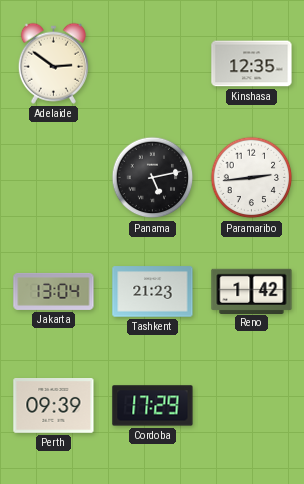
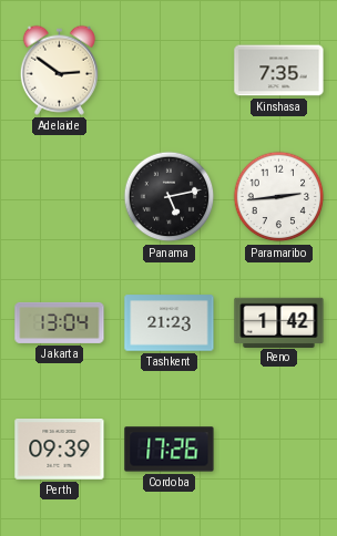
Kinshasa: 12:35 -> 7:35 (279, 71)
Cordoba: 17:29 -> 17:26 (170, 450)
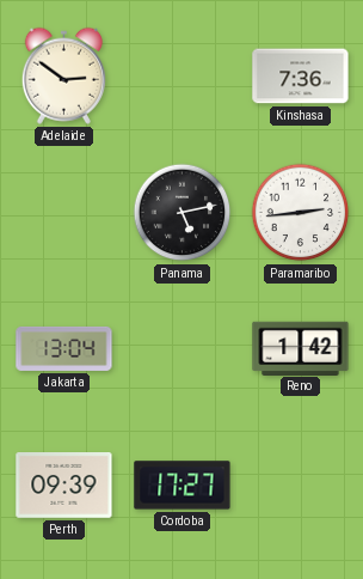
Kinshasa: 7:35 -> 7:36 (301, 77)
Tashkent: 21:23 -> none (170, 323)
Cordoba: 17:26 -> 17:27 (183, 486)
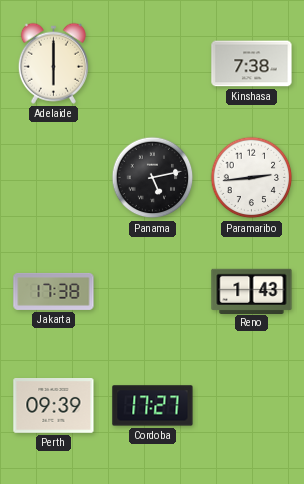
Adelaide: 2:51 -> 6:00 (53, 63)
Kinshasa: 7:36 -> 7:38 (252, 64)
Jakarta: 13:04 -> 17:38 (54, 291)
Reno: 1:42 -> 1:43 (252, 291)
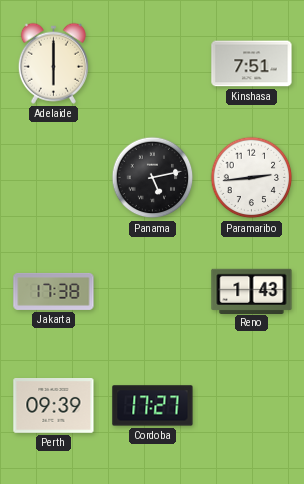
Kinshasa: 7:38 -> 7:51 (252, 64)
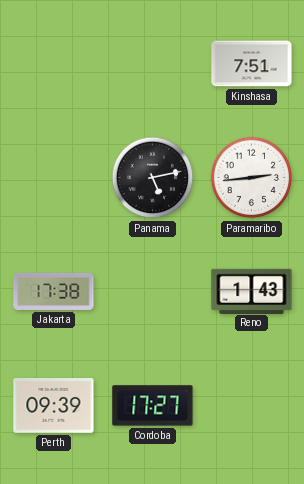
Adelaide: 6:00 -> none (53, 63)
